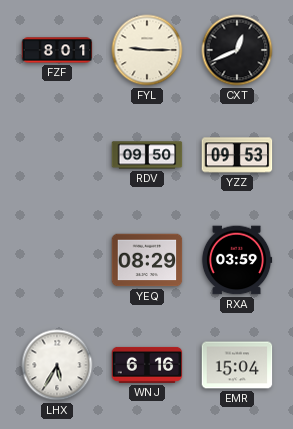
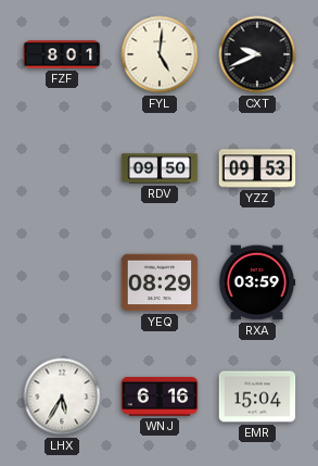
FYL: 9:15 -> 5:01 (160, 54)
CXT: 12:41 -> 9:41 (257, 54)
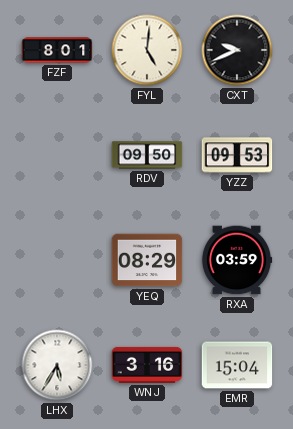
WNJ: 6:16 -> 3:16 (147, 365)
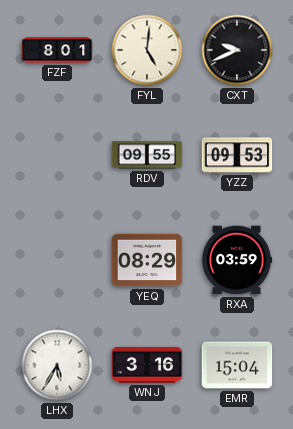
RDV: 09:50 -> 09:55 (147, 155)
